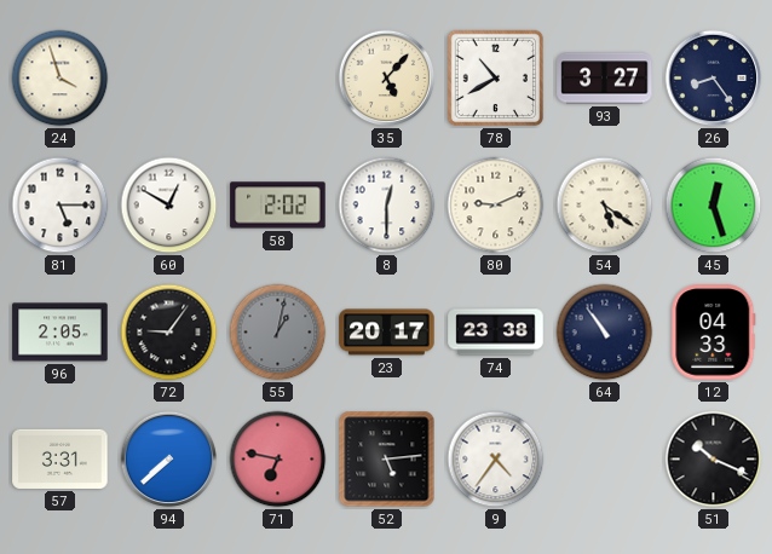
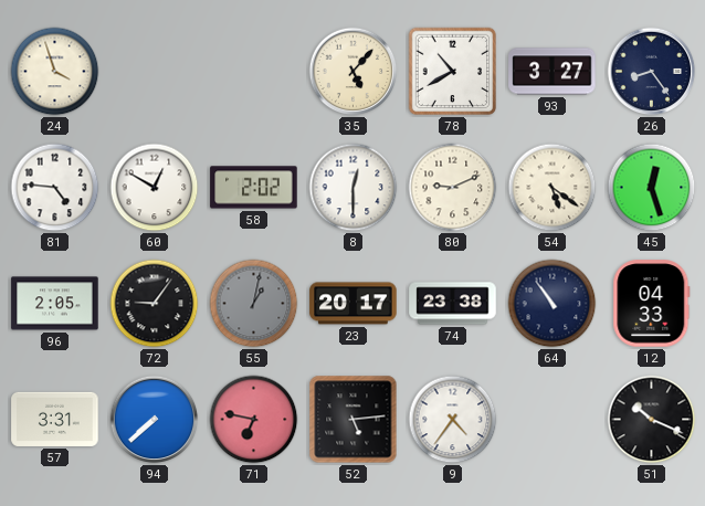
81: 5:15 -> 4:46 (55, 188)
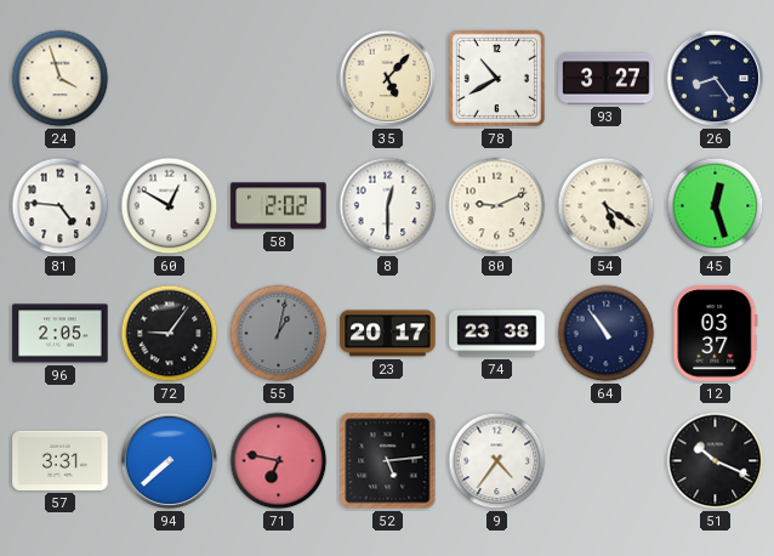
12: 04:33 -> 03:37 (716, 334)
